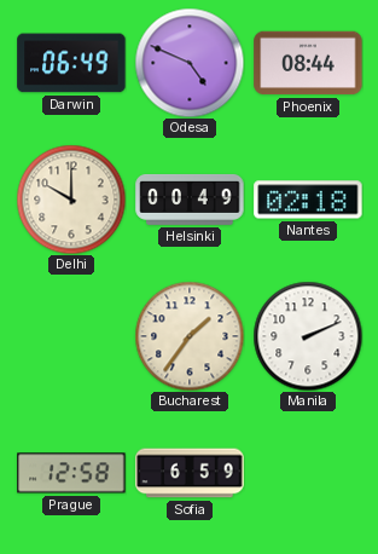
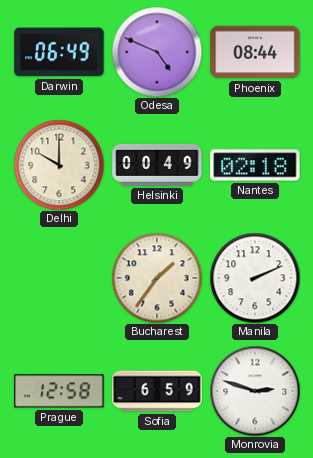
Monrovia: none -> 2:48 (255, 391)
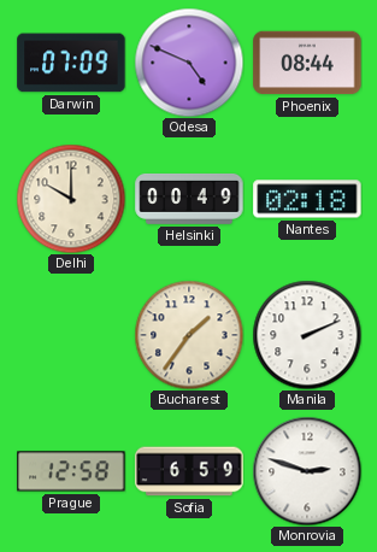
Darwin: 06:49 -> 07:09 (71, 63)
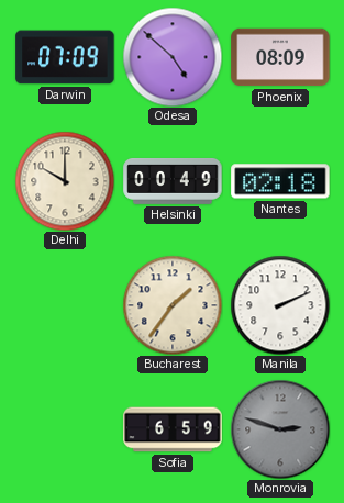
Odesa: 4:49 -> 4:52 (173, 57)
Phoenix: 08:44 -> 08:09 (280, 57)
Prague: 12:58 -> none (71, 471)
Monrovia dial: white -> grey (280, 429)
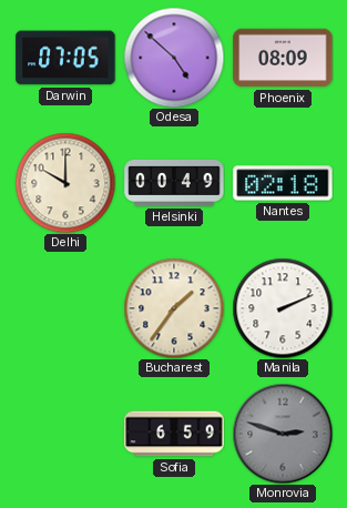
Darwin: 07:09 -> 07:05 (65, 58)
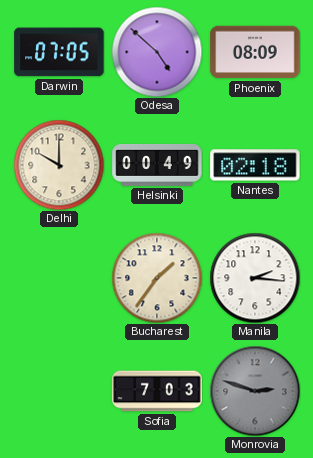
Manila: 2:11 -> 2:16 (255, 278)
Sofia: 6:59 -> 7:03 (157, 391)
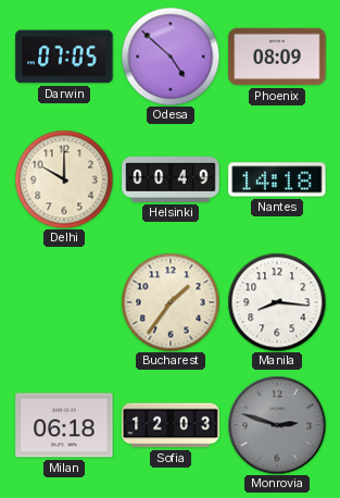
Nantes: 02:18 -> 14:18 (277, 179)
Manila: 2:16 -> 8:16 (277, 302)
Milan: none -> 06:18 (64, 425)
Sofia: 7:03 -> 12:03 (171, 425)
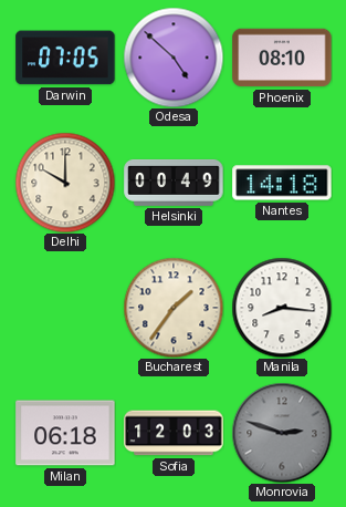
Phoenix: 08:09 -> 08:10 (282, 58)
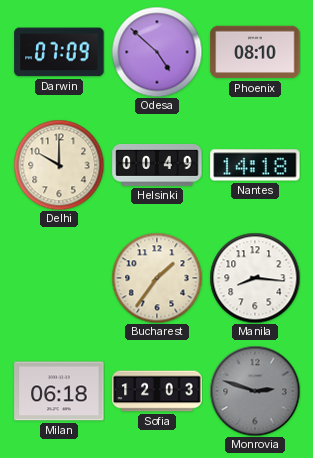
Darwin: 07:05 -> 07:09 (59, 52)
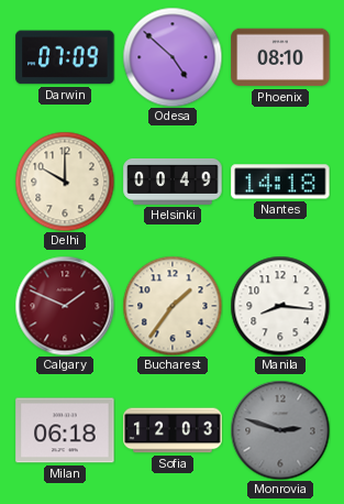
Calgary: none -> 1:49 (65, 306)
